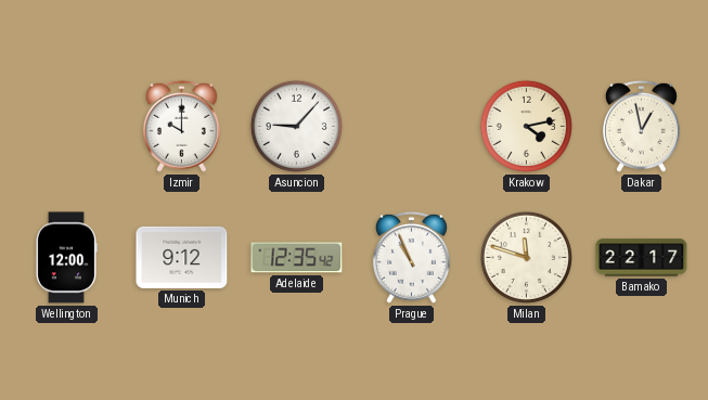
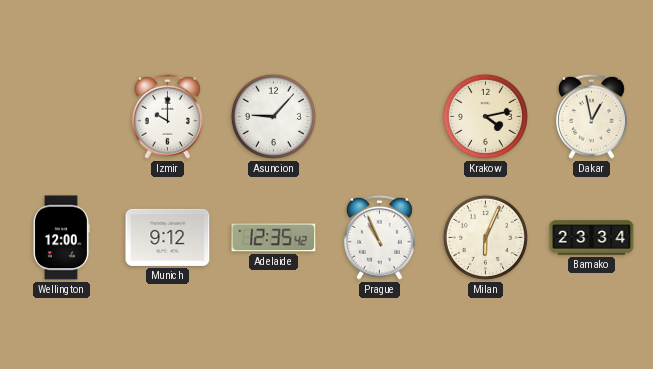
Milan: 11:48 -> 6:04 (485, 237)
Bamako: 22:17 -> 23:34 (592, 238)
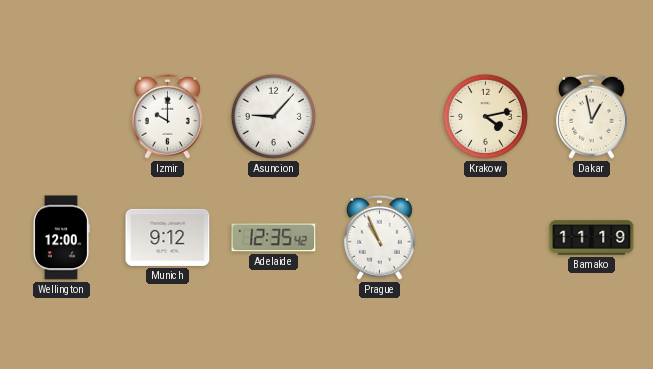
Milan: 6:04 -> none (485, 237)
Bamako: 23:34 -> 11:19 (592, 238)
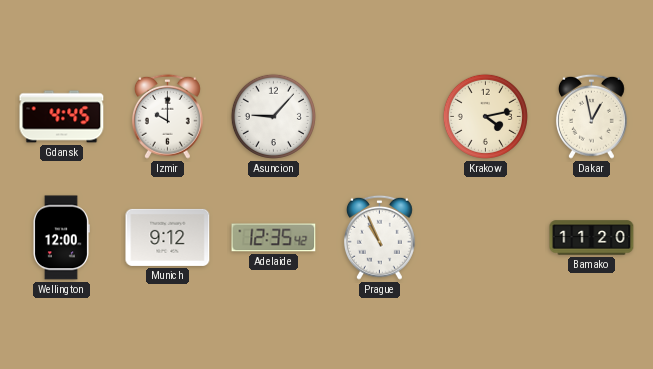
Gdansk: none -> 4:45 (62, 117)
Bamako: 11:19 -> 11:20 (592, 238)
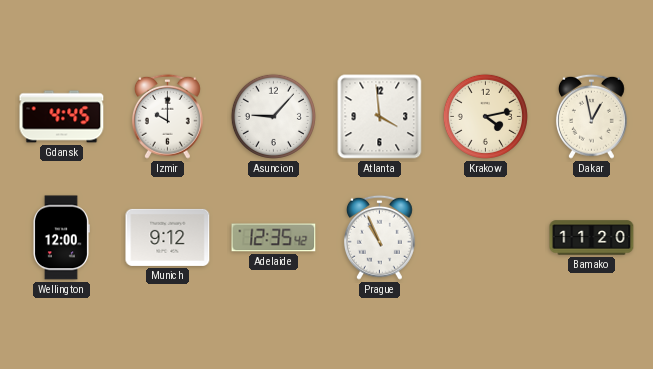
Atlanta: none -> 3:59 (380, 117)
